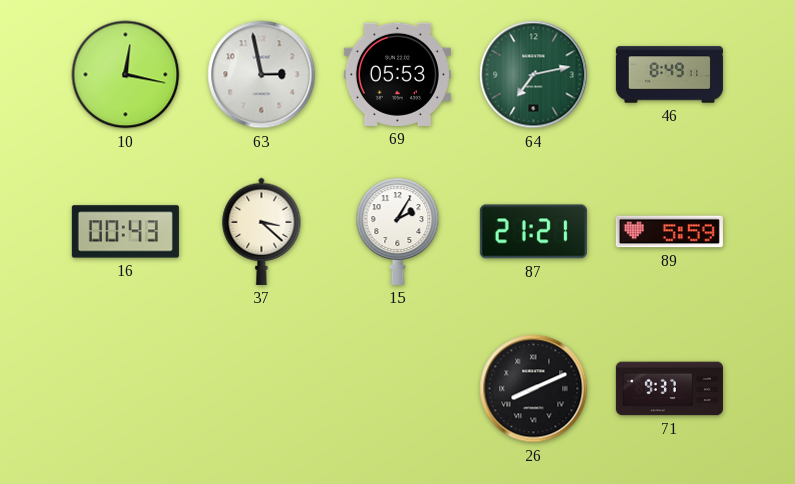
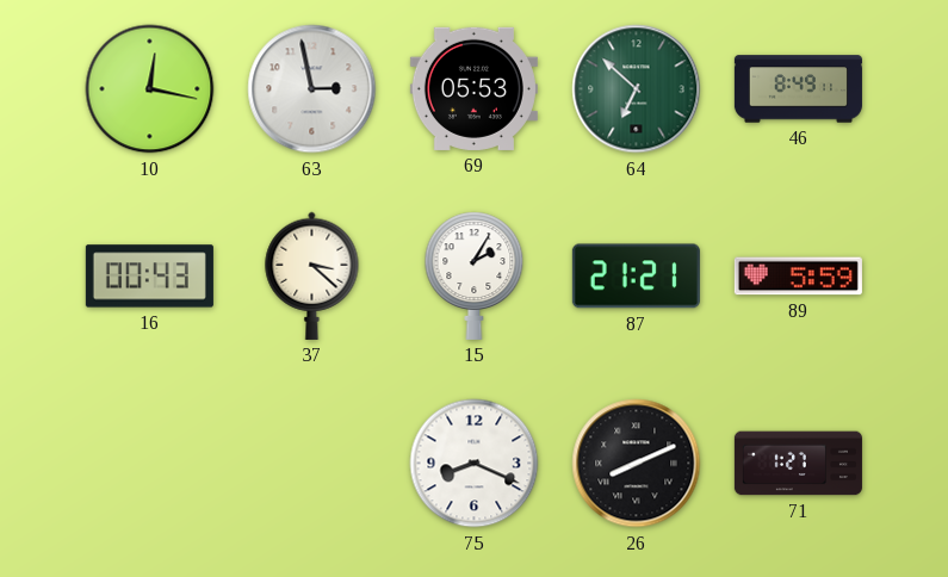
64: 7:13 -> 6:52 (637, 89)
75: none -> 8:19 (475, 464)
71: 9:37 -> 1:27 (798, 464)
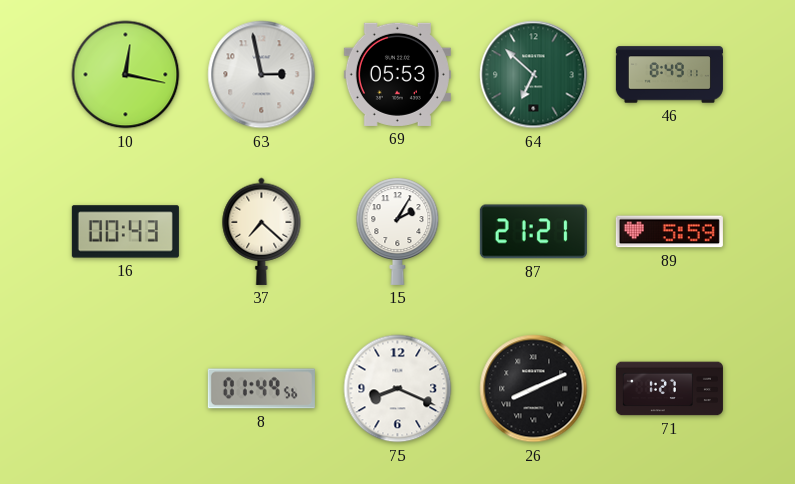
37: 3:22 -> 7:22 (262, 231)
8: none -> 01:49 (261, 389)
